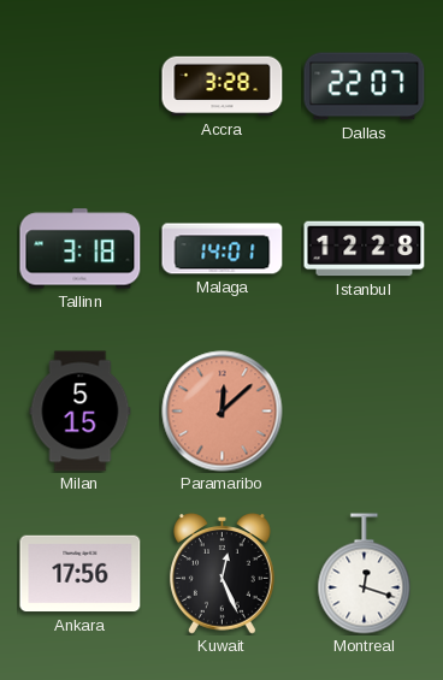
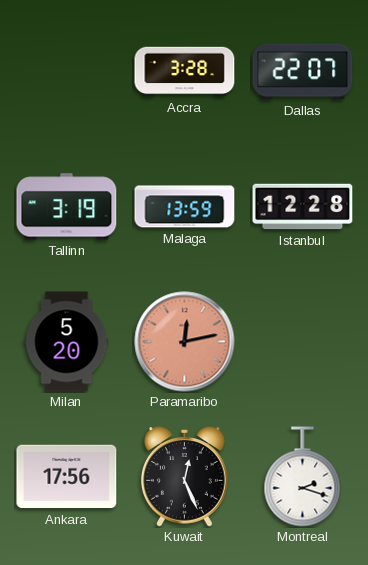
Tallinn: 3:18 -> 3:19 (67, 207)
Malaga: 14:01 -> 13:59 (185, 207)
Milan: 5:15 -> 5:20 (67, 342)
Paramaribo: 12:08 -> 12:13 (185, 342)
Montreal: 12:18 -> 2:18 (303, 477)
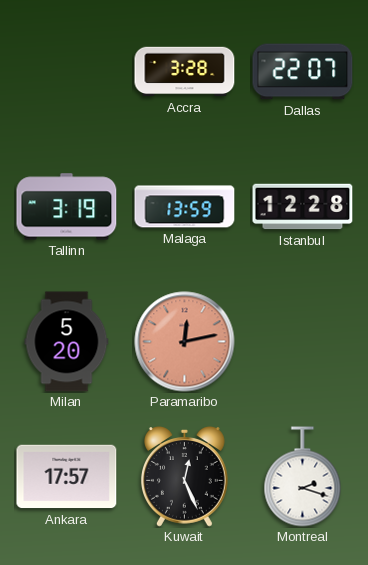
Ankara: 17:56 -> 17:57 (67, 477)
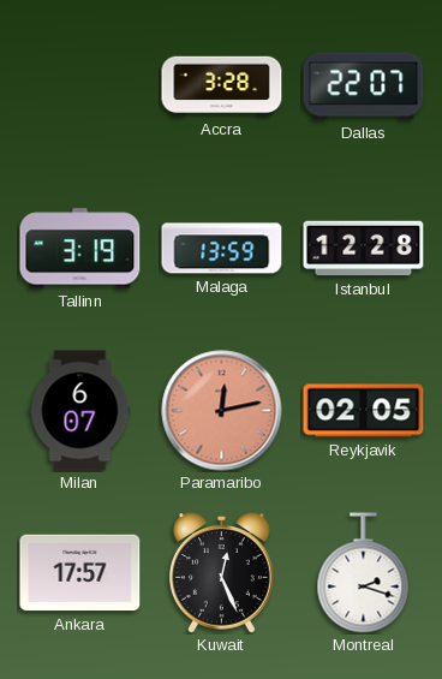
Milan: 5:20 -> 6:07 (80, 411)
Reykjavik: none -> 02:05 (364, 411)
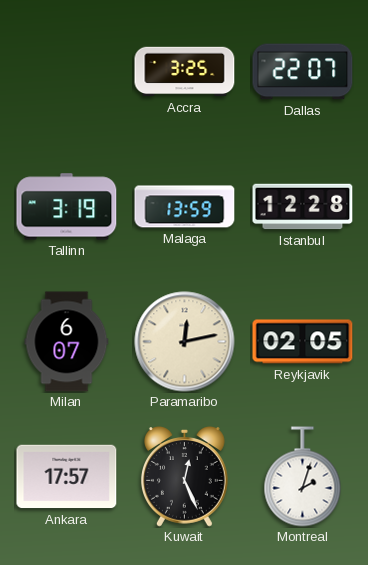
Accra: 3:28 -> 3:25 (185, 72)
Paramaribo dial: salmon -> cream (185, 342)
Montreal: 2:18 -> 2:03 (303, 477)
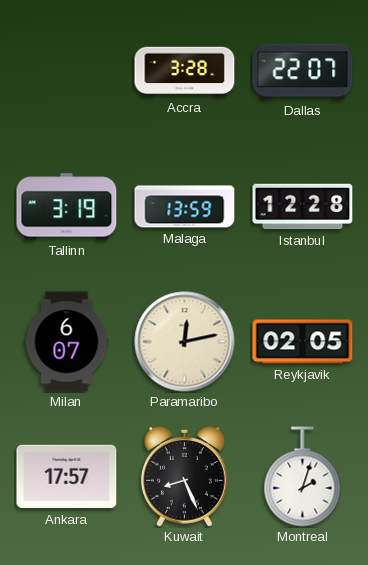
Accra: 3:25 -> 3:28 (185, 72)
Kuwait: 12:26 -> 8:26 (184, 477)
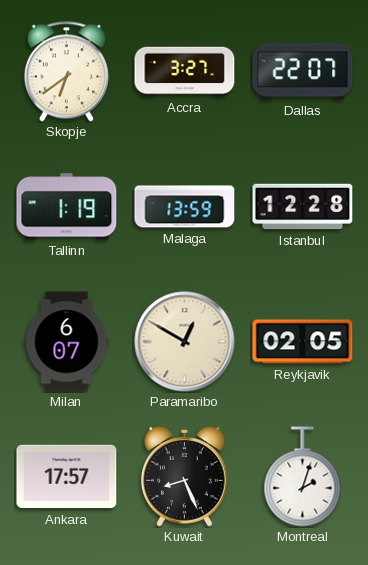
Skopje: none -> 6:39 (66, 72)
Accra: 3:28 -> 3:27 (185, 72)
Tallinn: 3:19 -> 1:19 (67, 207)
Paramaribo: 12:13 -> 12:50 (185, 342)
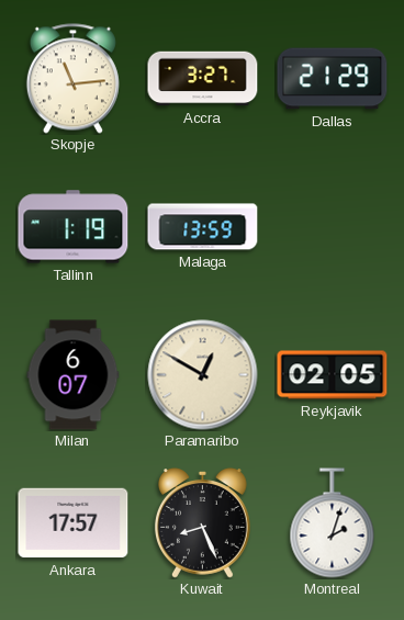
Skopje: 6:39 -> 11:14 (72, 79)
Dallas: 22:07 -> 21:29 (333, 79)
Istanbul: 12:28 -> none (303, 207)
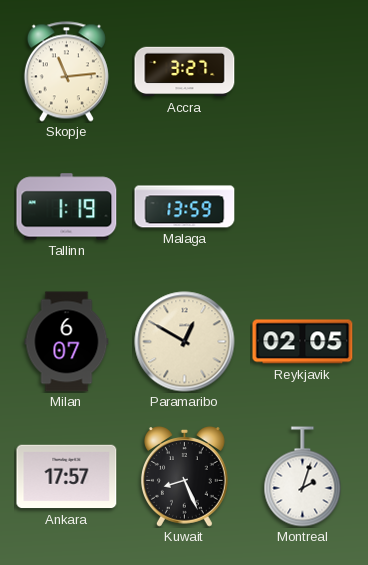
Dallas: 21:29 -> none (333, 79)
